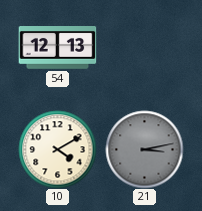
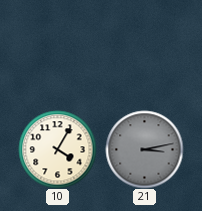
54: 12:13 -> none (57, 48)
10: 4:10 -> 4:05 (57, 149)
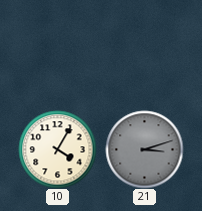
21: 3:13 -> 3:12 (144, 149)
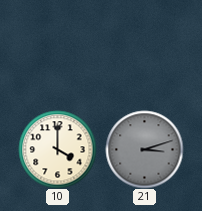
10: 4:05 -> 4:00 (57, 149)
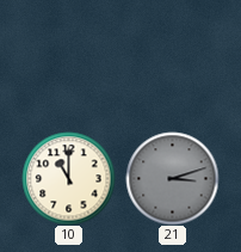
10: 4:00 -> 11:00 (68, 178)
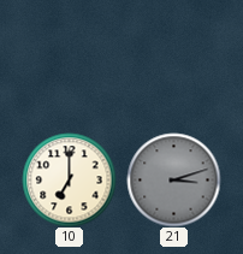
10: 11:00 -> 7:00 (69, 179)
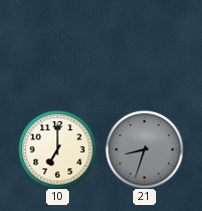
21: 3:12 -> 8:33 (144, 149)
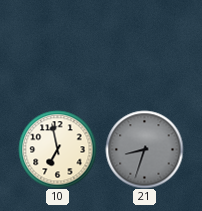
10: 7:00 -> 6:58 (57, 149)
